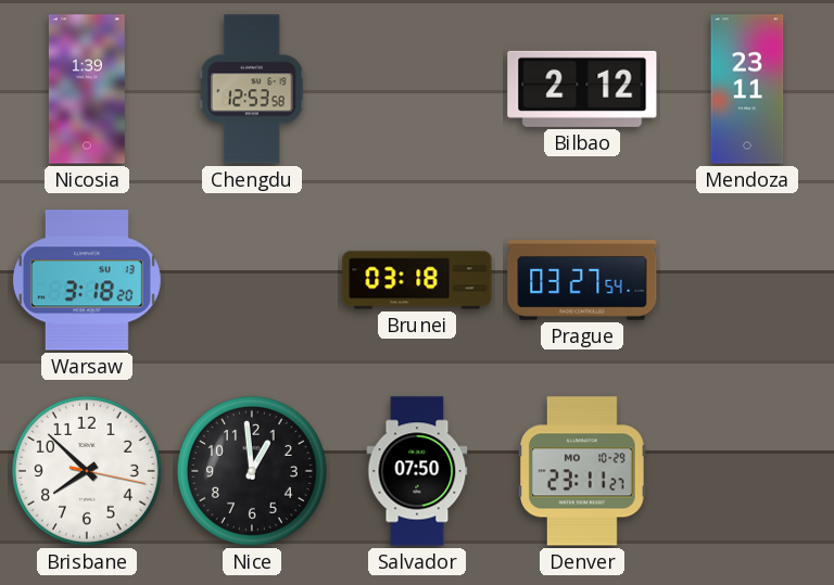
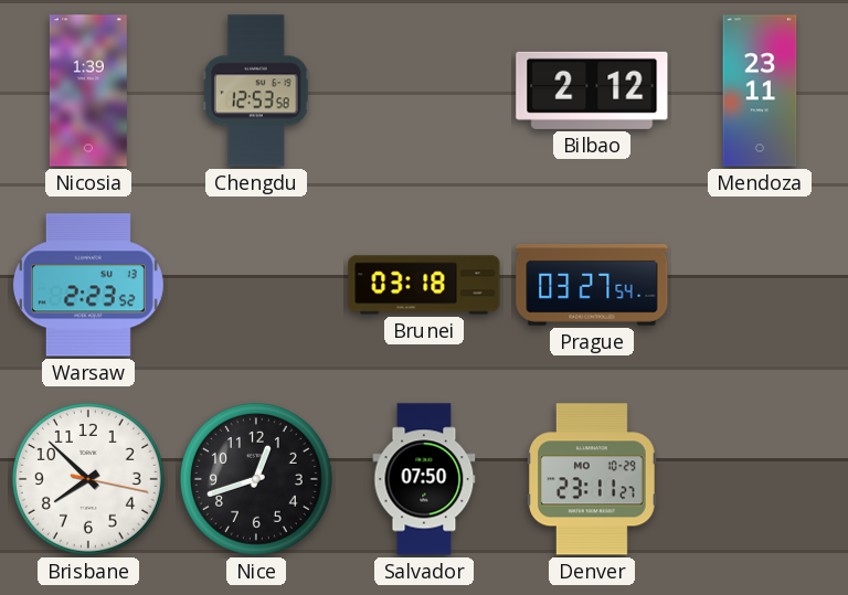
Warsaw: 3:18 -> 2:23 (88, 285)
Nice: 12:59 -> 12:42 (256, 479)
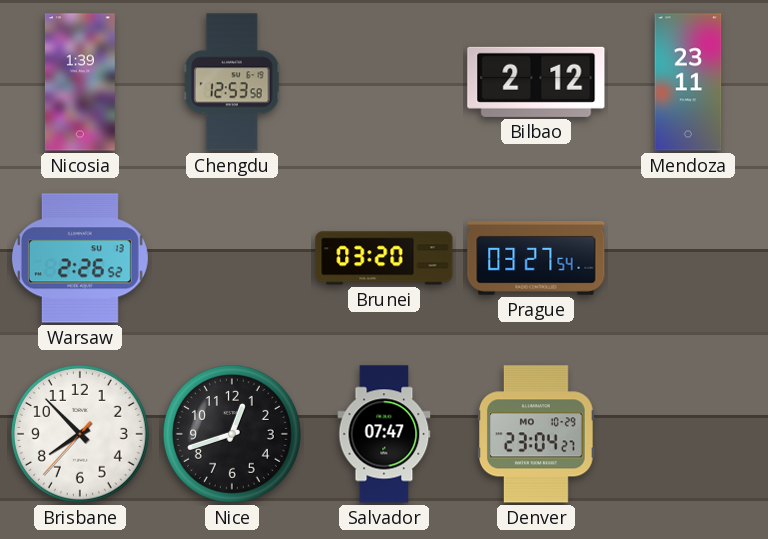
Warsaw: 2:23 -> 2:26 (80, 258)
Brunei: 03:18 -> 03:20 (384, 258)
Brisbane: 7:52:17 -> 7:52:37 (80, 434)
Salvador: 07:50 -> 07:47 (384, 434)
Denver: 23:11 -> 23:04 (537, 434)
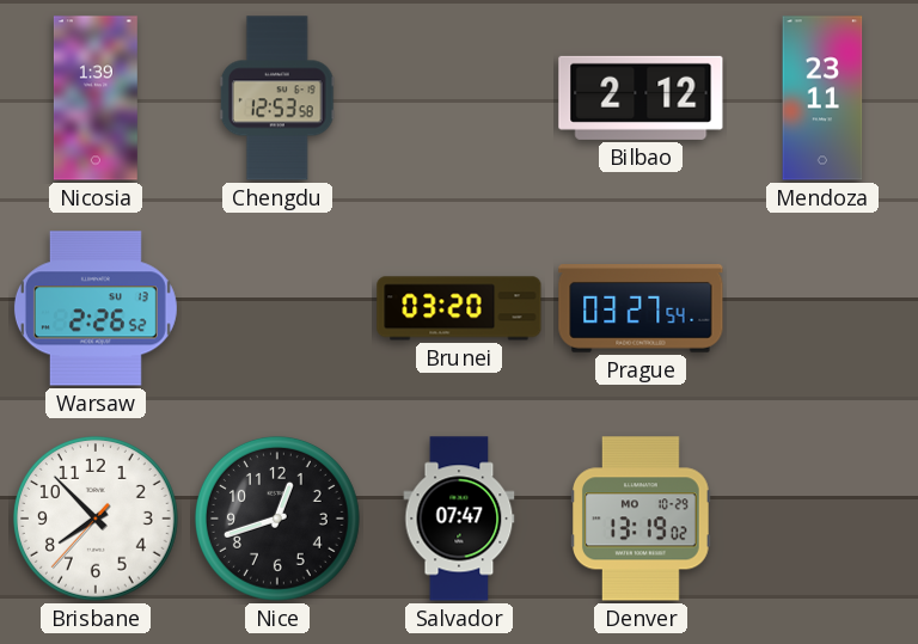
Denver: 23:04 -> 13:19 (642, 519)
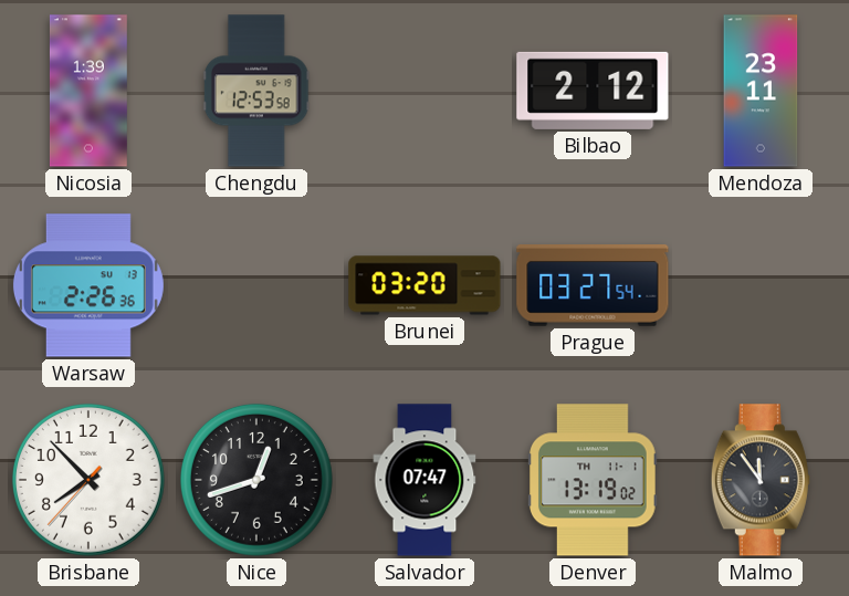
Warsaw: 2:26:52 -> 2:26:36 (88, 285)
Denver date: MO 10-29 -> TH 11-1 (594, 480)
Malmo: none -> 11:54 (761, 480)
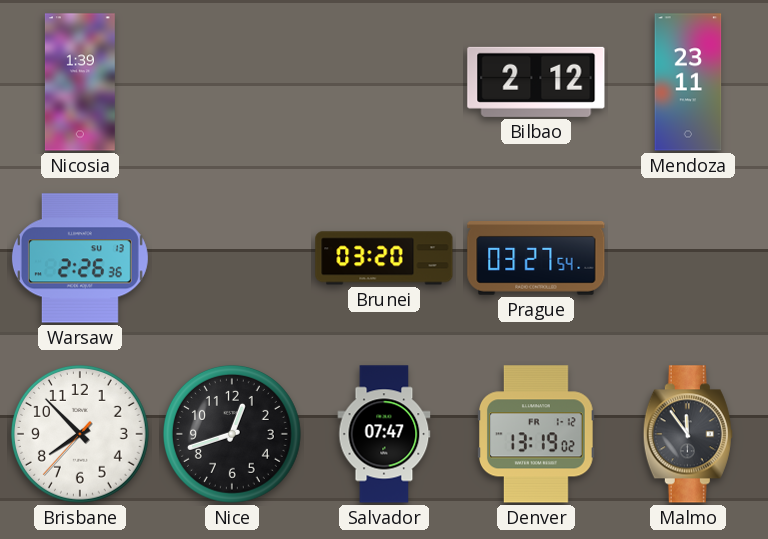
Chengdu: 12:53 -> none (256, 91)
Denver date: TH 11-1 -> FR 1-12 (537, 434)
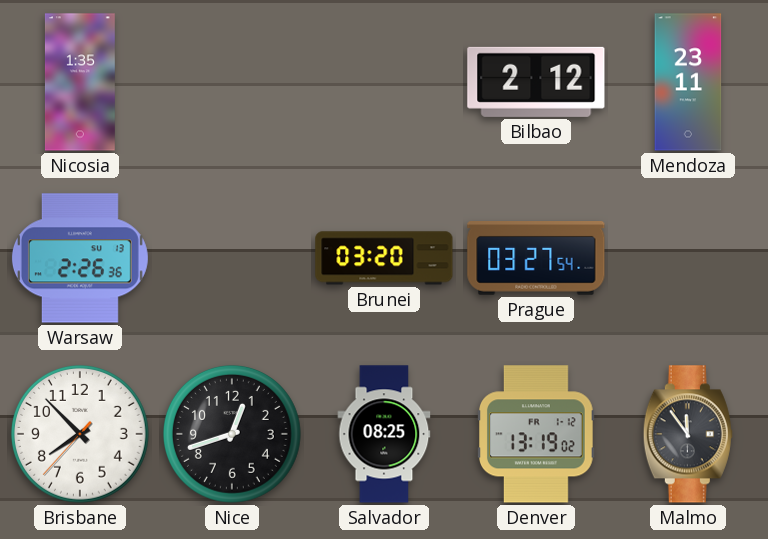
Nicosia: 1:39 -> 1:35 (80, 82)
Salvador: 07:47 -> 08:25 (384, 434)
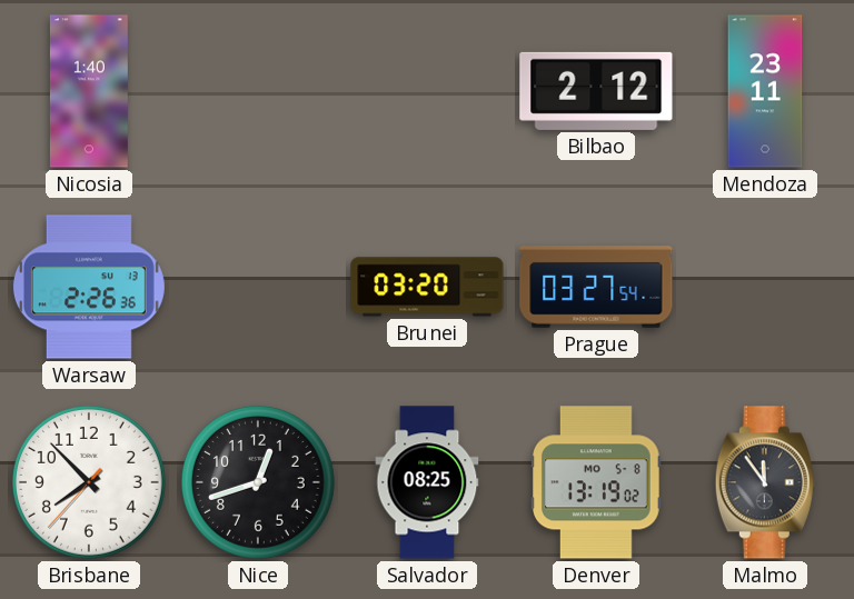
Nicosia: 1:35 -> 1:40 (89, 91)
Denver date: FR 1-12 -> MO 5-8 (597, 482)
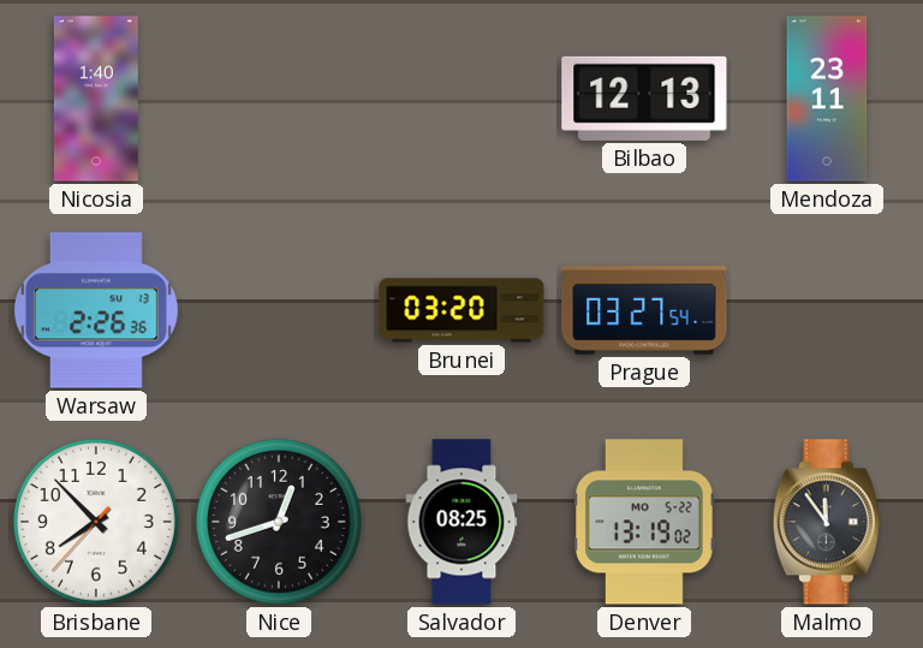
Bilbao: 2:12 -> 12:13 (644, 99)
Denver date: MO 5-8 -> MO 5-22 (645, 522)
